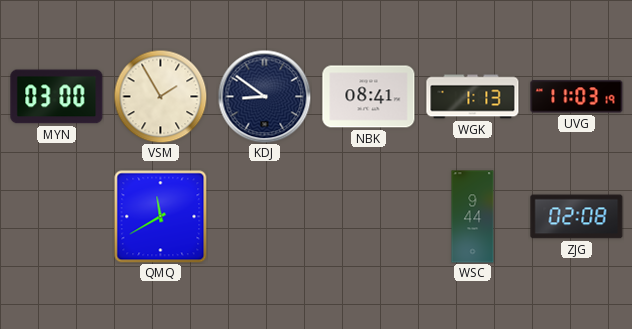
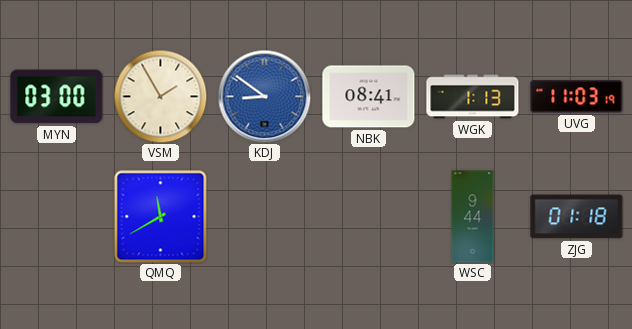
KDJ dial: navy -> blue (264, 96)
ZJG: 02:08 -> 01:18 (577, 217)
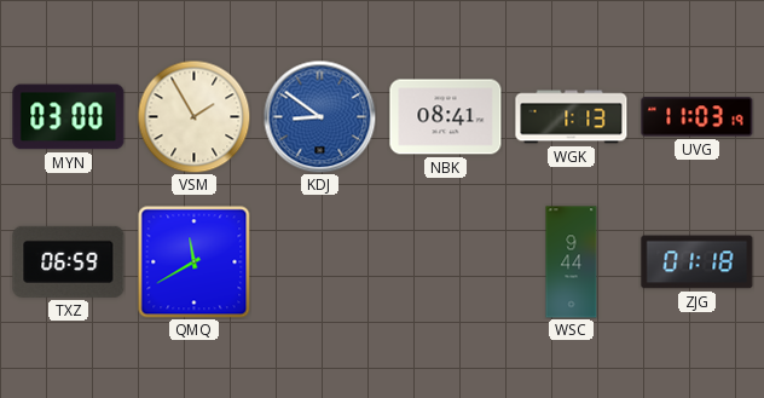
TXZ: none -> 06:59 (69, 261)
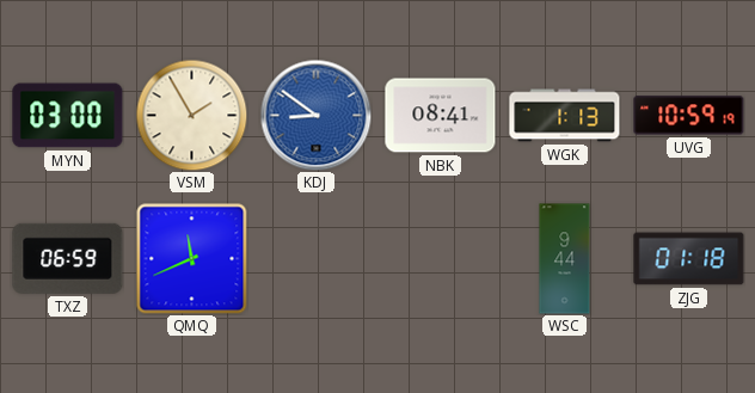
UVG: 11:03 -> 10:59 (689, 116)
QMQ: 11:40 -> 11:41 (191, 258)
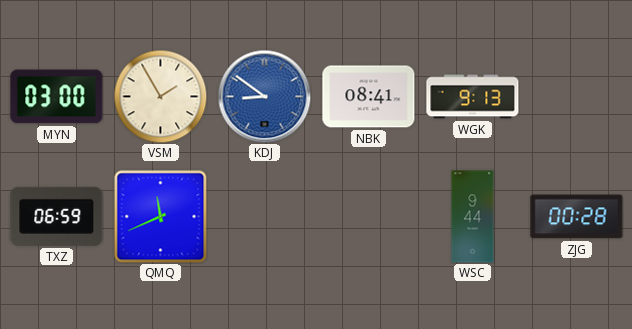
WGK: 1:13 -> 9:13 (473, 97)
UVG: 10:59 -> none (689, 116)
ZJG: 01:18 -> 00:28 (577, 217)
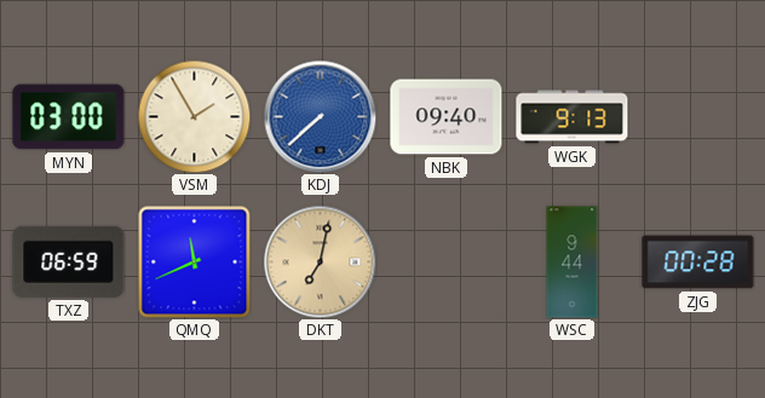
KDJ: 8:51 -> 7:38 (320, 116)
NBK: 08:41 -> 09:40 (447, 117)
DKT: none -> 7:02 (320, 261)
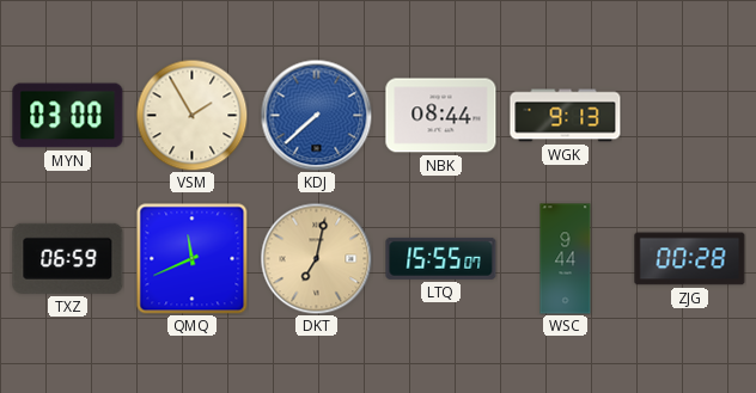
NBK: 09:40 -> 08:44 (441, 116)
LTQ: none -> 15:55 (441, 258)
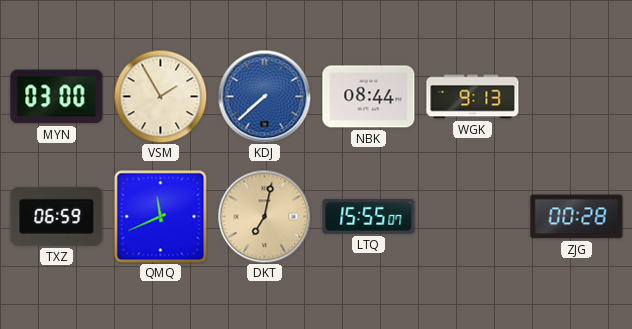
WSC: 9:44 -> none (566, 259)
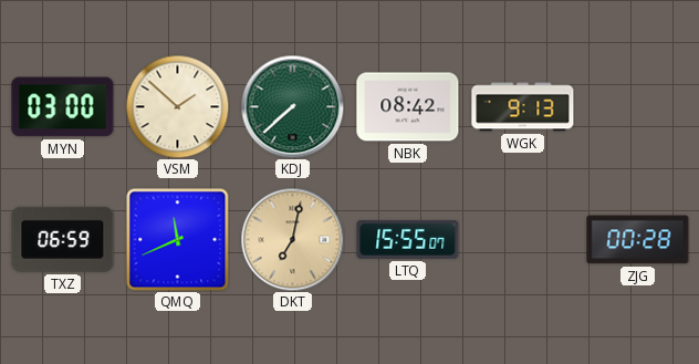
VSM: 1:55 -> 1:52 (177, 106)
KDJ dial: blue -> green (292, 106)
NBK: 08:44 -> 08:42 (408, 107)
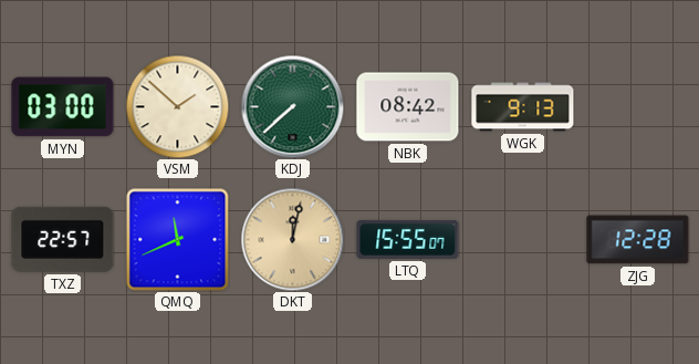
TXZ: 06:59 -> 22:57 (63, 239)
DKT: 7:02 -> 12:02 (292, 239)
ZJG: 00:28 -> 12:28 (638, 240)
